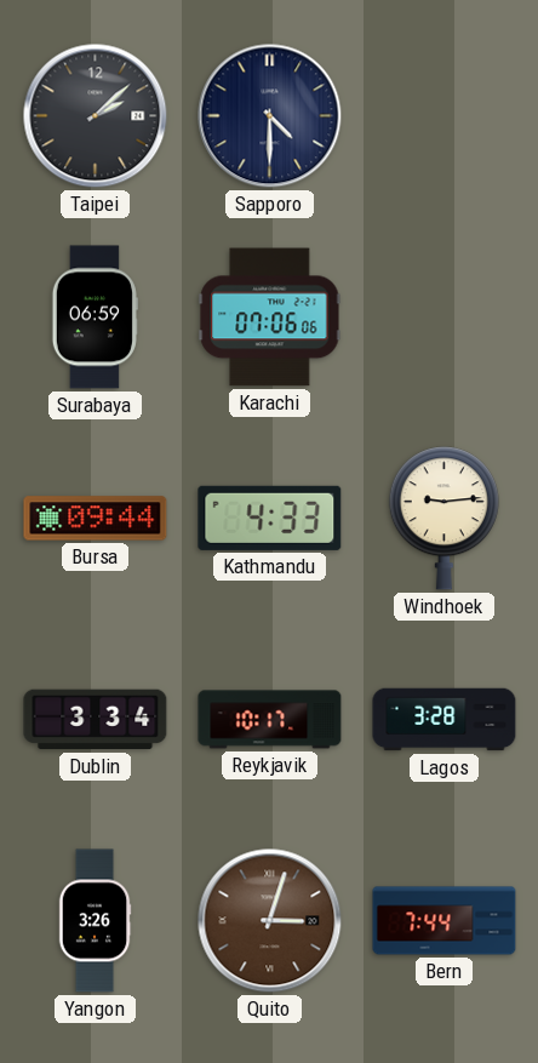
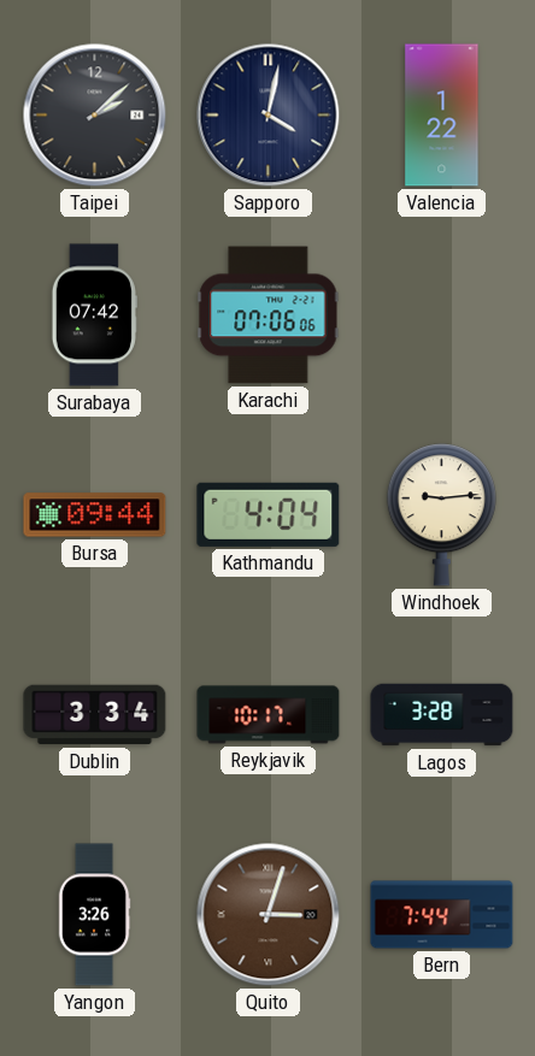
Sapporo: 4:30 -> 4:02 (269, 116)
Valencia: none -> 1:22 (442, 116)
Surabaya: 06:59 -> 07:42 (94, 315)
Kathmandu: 4:33 -> 4:04 (269, 514)
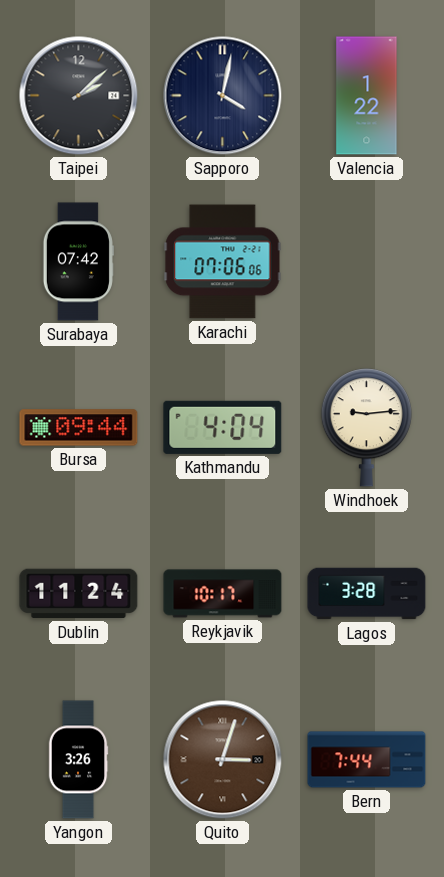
Dublin: 3:34 -> 11:24 (79, 594)
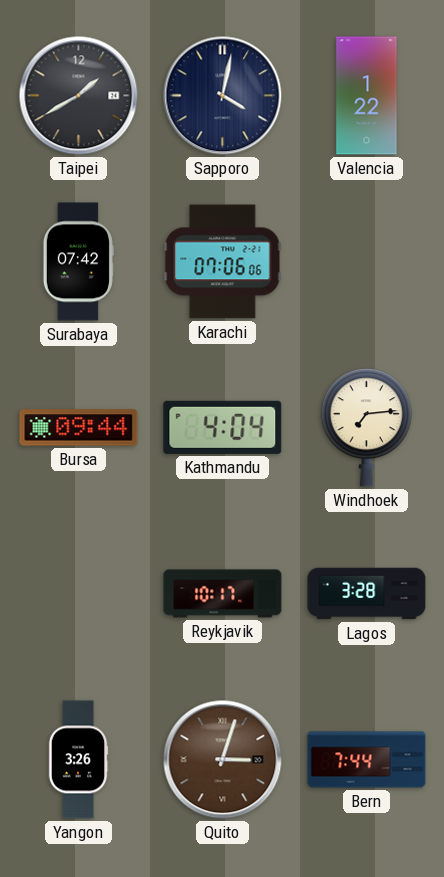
Taipei: 2:08 -> 1:40 (79, 96)
Windhoek: 9:14 -> 7:14 (366, 428)
Dublin: 11:24 -> none (79, 594)
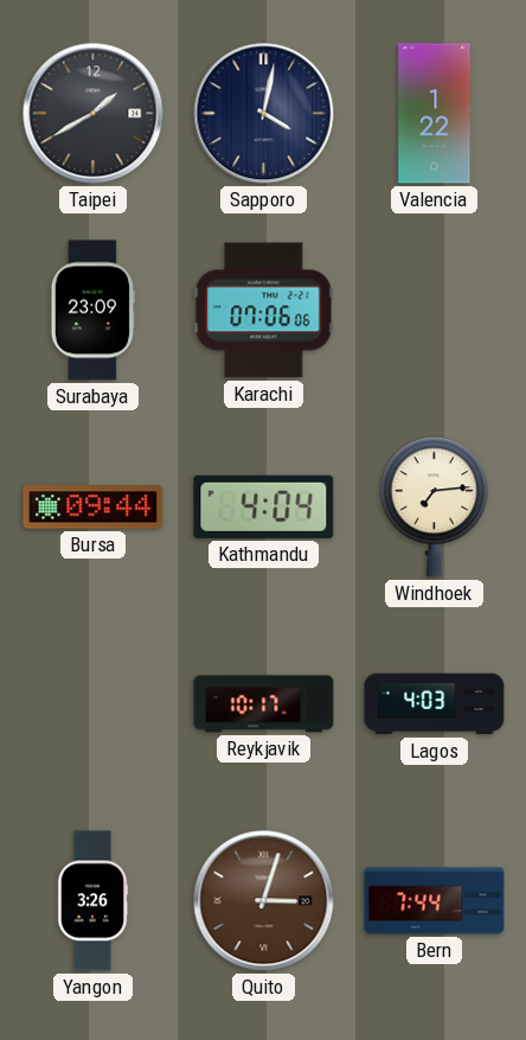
Surabaya: 07:42 -> 23:09 (92, 311)
Lagos: 3:28 -> 4:03 (435, 704)
